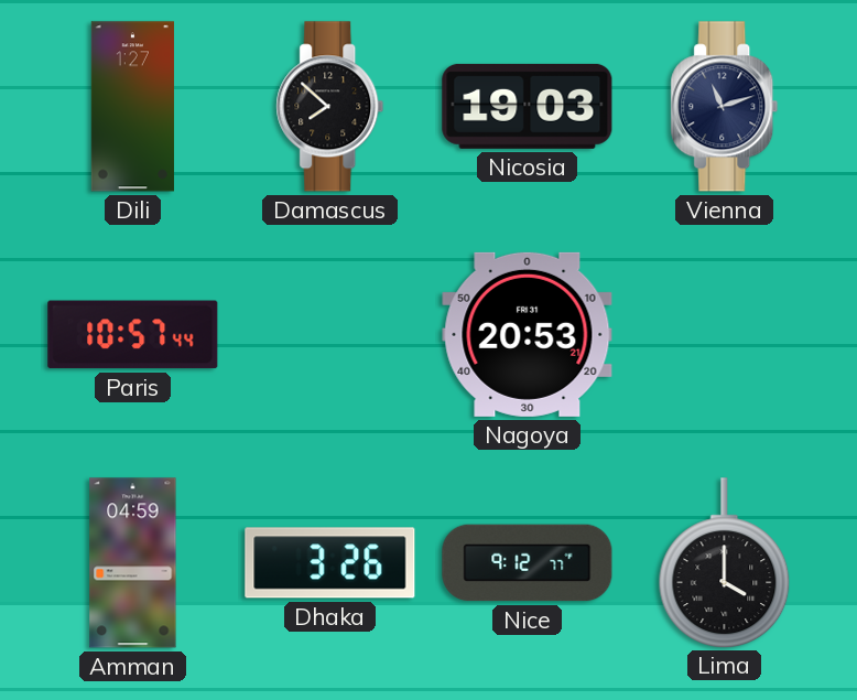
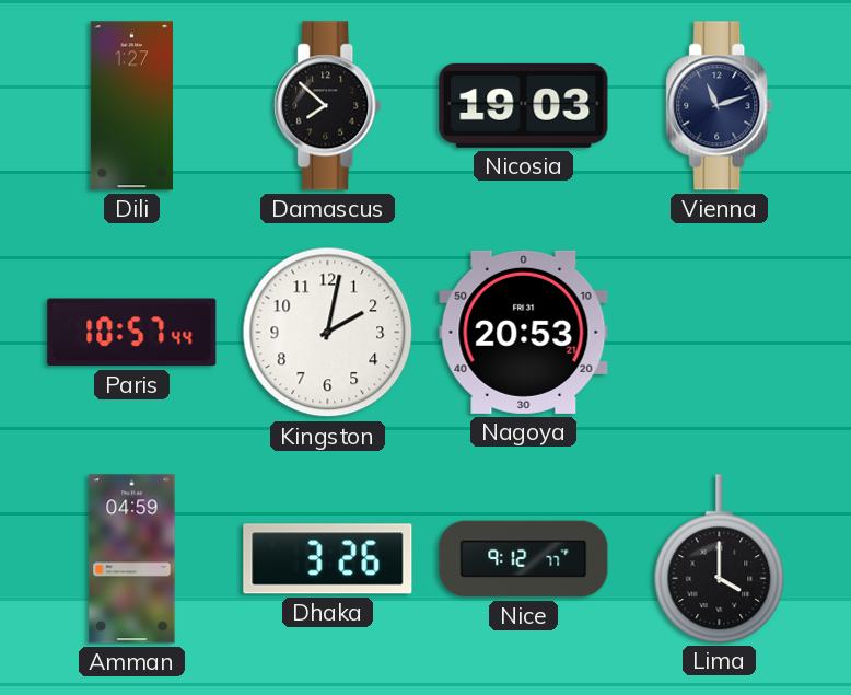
Kingston: none -> 2:02 (328, 333)
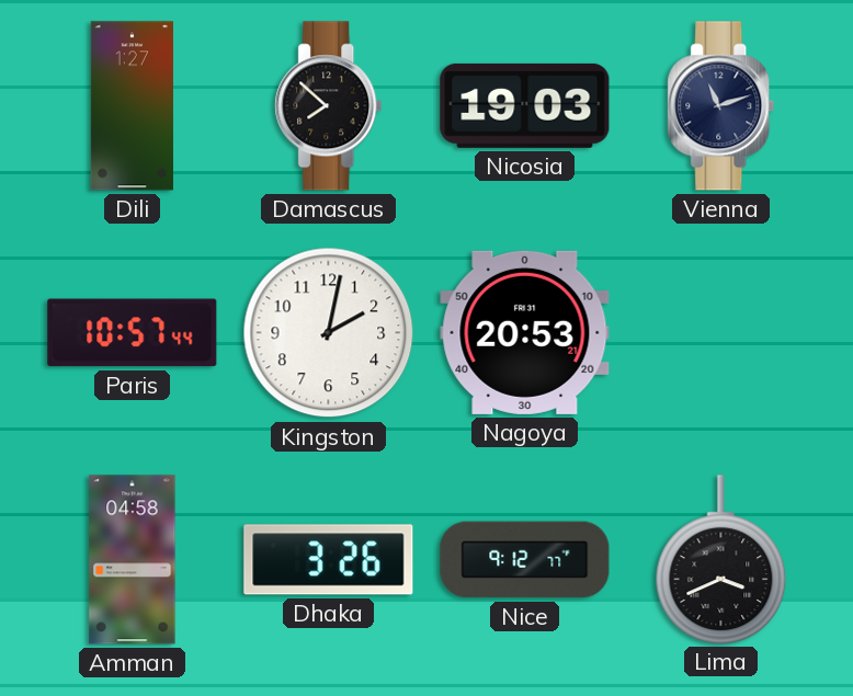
Amman: 04:59 -> 04:58 (133, 560)
Lima: 4:00 -> 3:41 (721, 559)
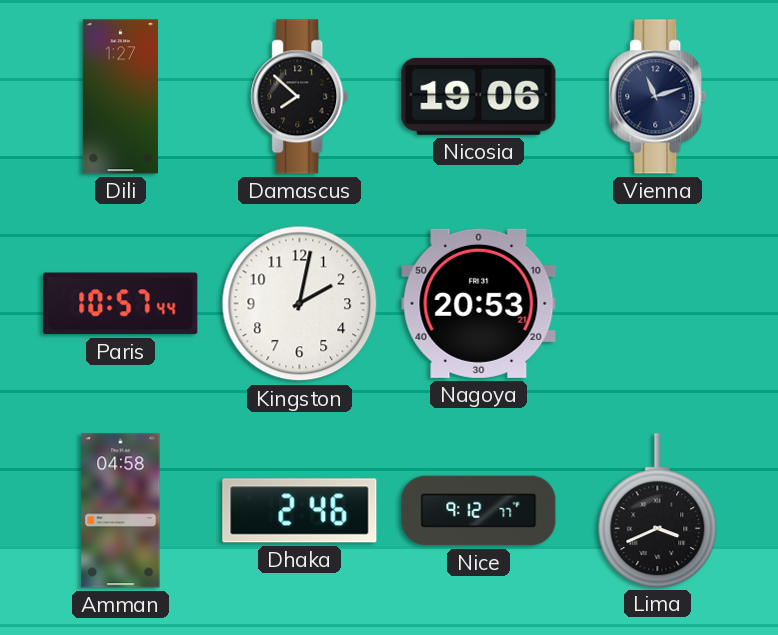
Nicosia: 19:03 -> 19:06 (479, 96)
Dhaka: 3:26 -> 2:46 (300, 511)
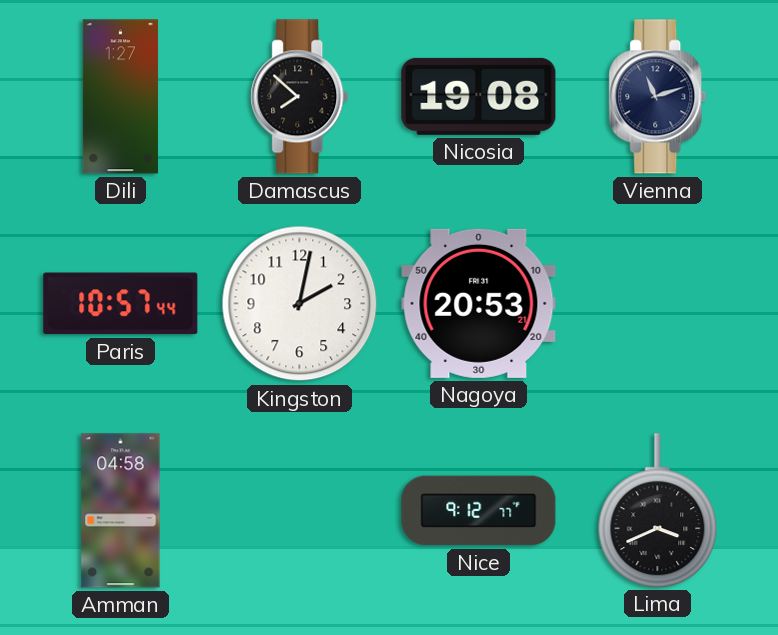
Nicosia: 19:06 -> 19:08 (479, 96)
Dhaka: 2:46 -> none (300, 511)
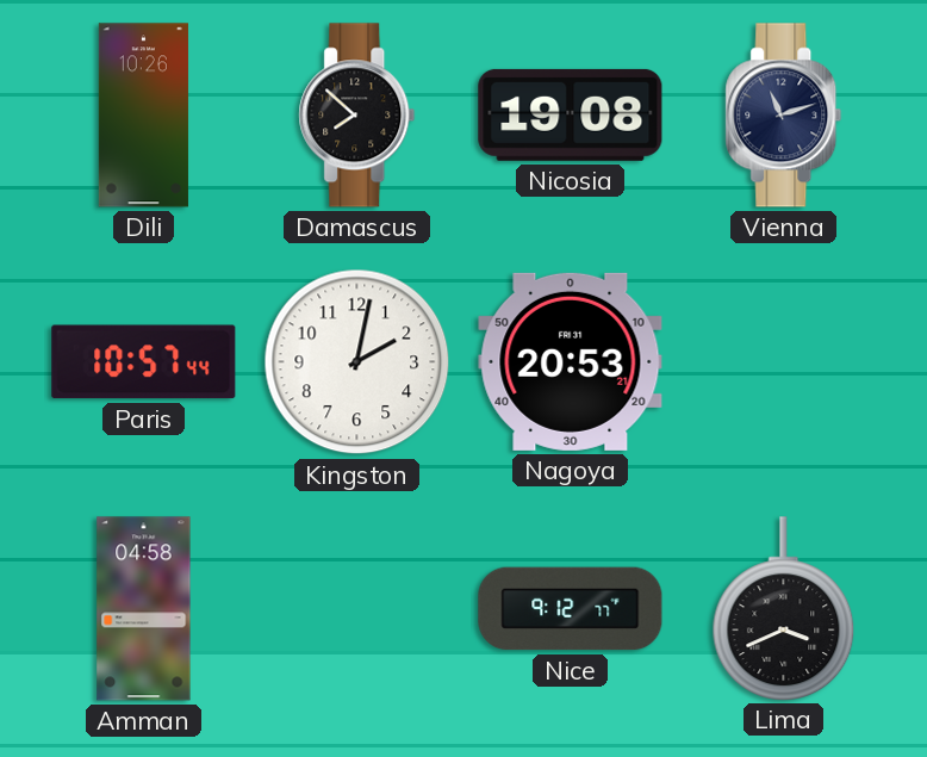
Dili: 1:27 -> 10:26 (143, 116)
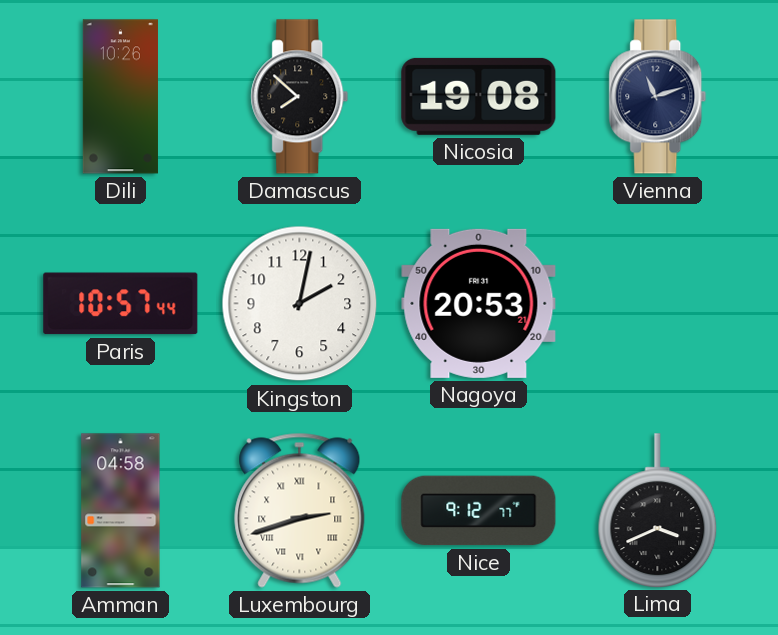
Luxembourg: none -> 2:42 (300, 510)
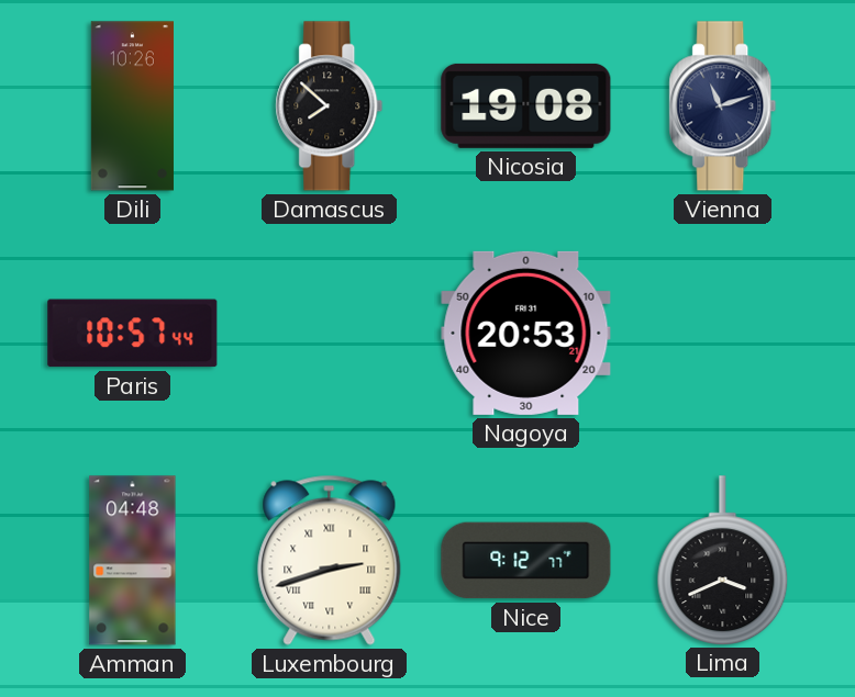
Kingston: 2:02 -> none (300, 304)
Amman: 04:58 -> 04:48 (133, 561)
